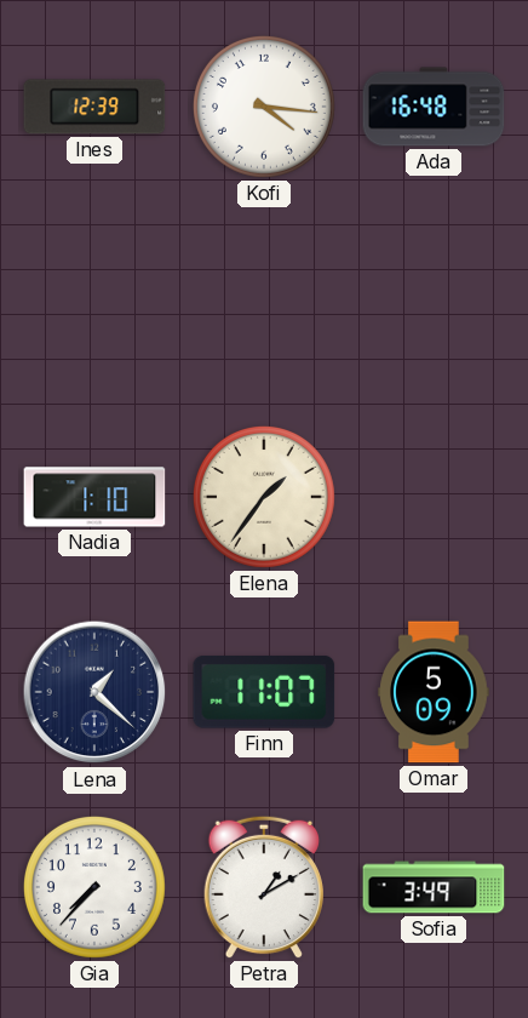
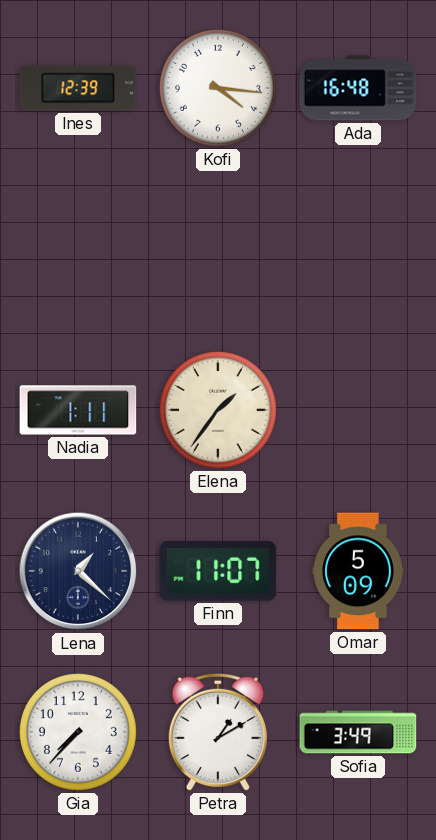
Nadia: 1:10 -> 1:11 (78, 410)
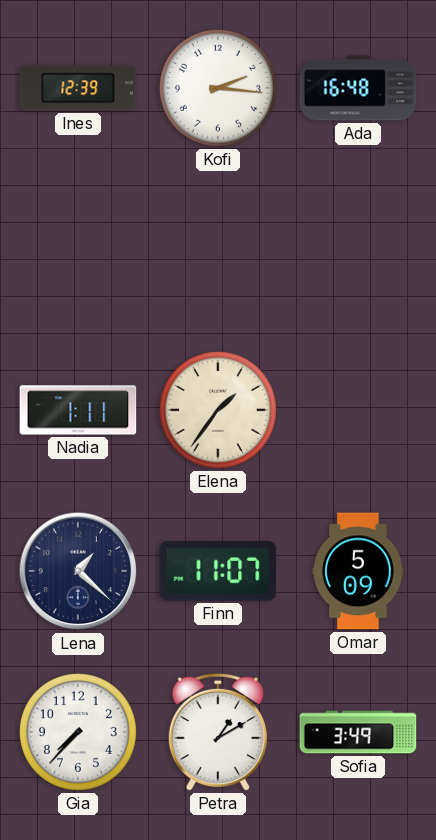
Kofi: 4:16 -> 2:16 (218, 88)
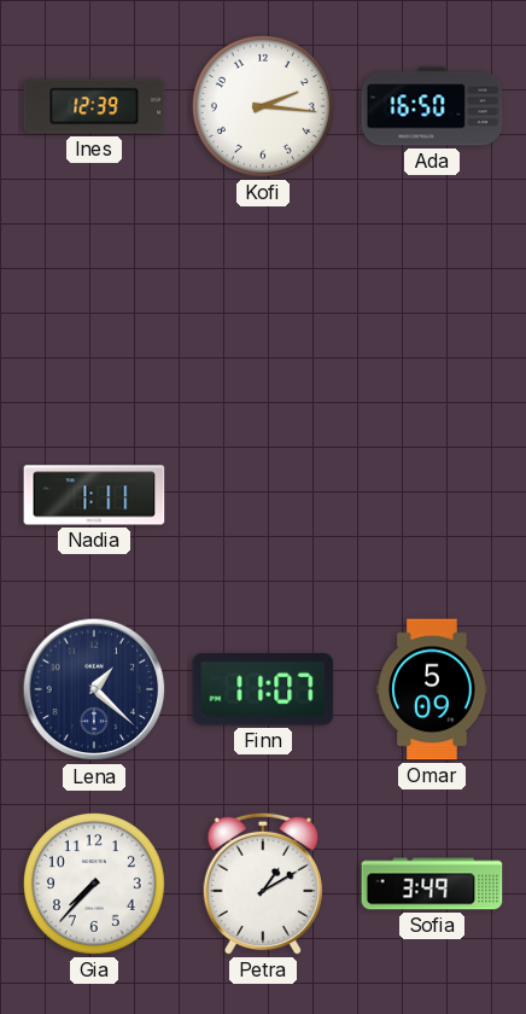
Ada: 16:48 -> 16:50 (432, 106)
Elena: 1:36 -> none (218, 410)
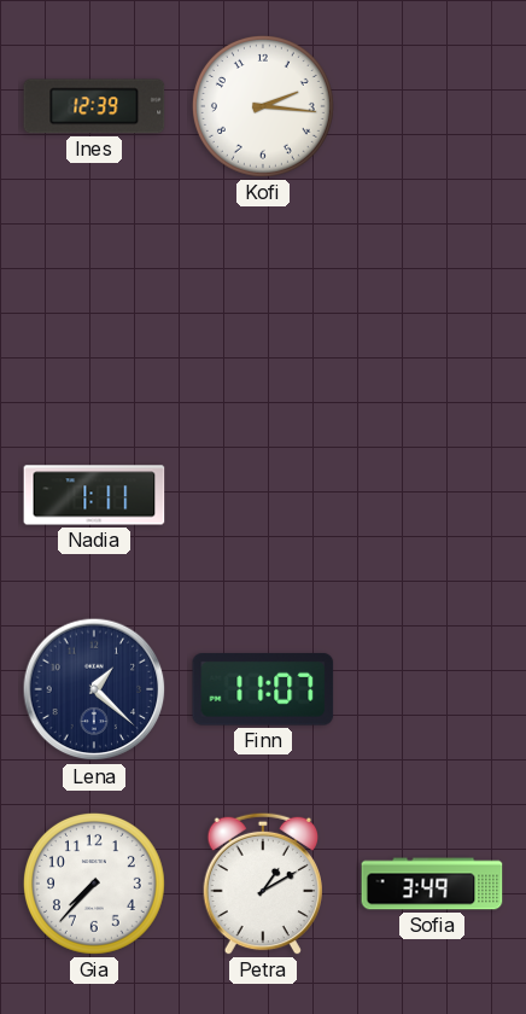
Ada: 16:50 -> none (432, 106)
Omar: 5:09 -> none (432, 689)
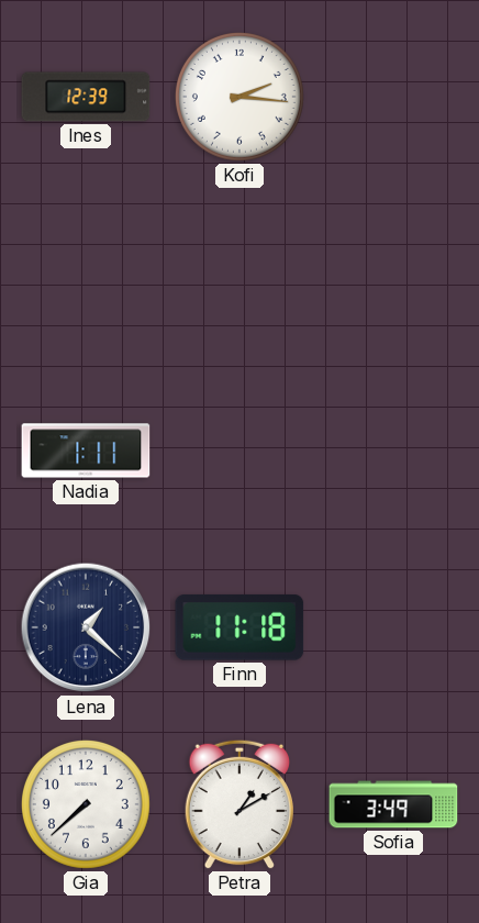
Finn: 11:07 -> 11:18 (239, 627)
Gia: 7:37 -> 7:38 (86, 804)
